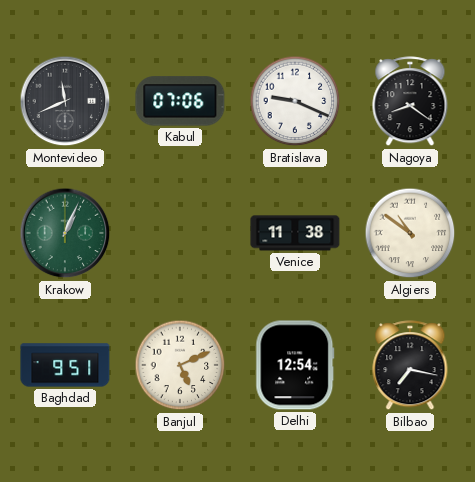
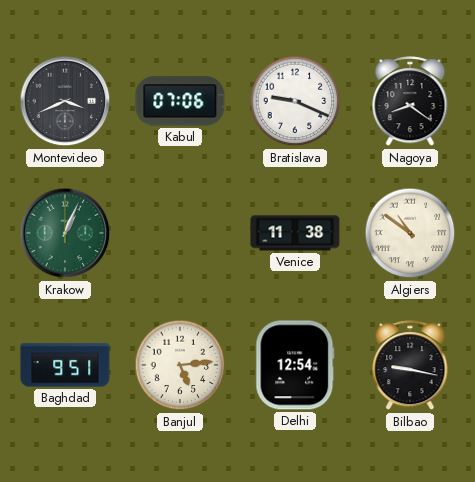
Montevideo: 11:41 -> 3:41 (65, 101)
Banjul: 5:11 -> 5:14 (180, 365)
Bilbao: 7:17 -> 9:17 (410, 366)
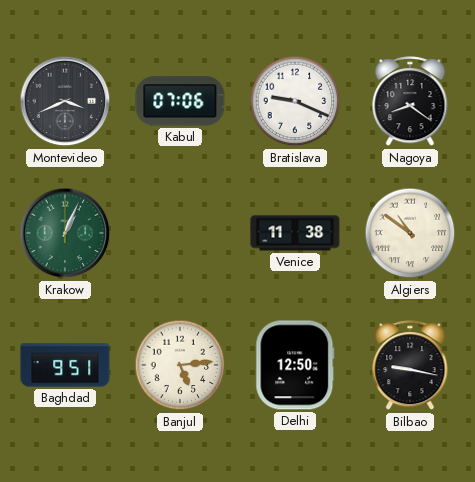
Delhi: 12:54 -> 12:50 (295, 365)
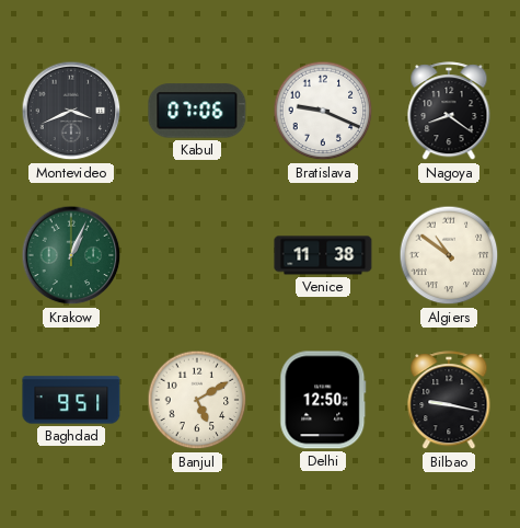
Banjul: 5:14 -> 5:10 (197, 400)
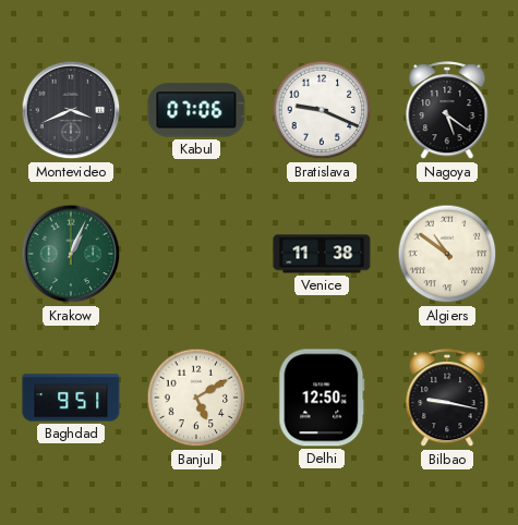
Nagoya: 8:21 -> 5:21 (447, 111)
